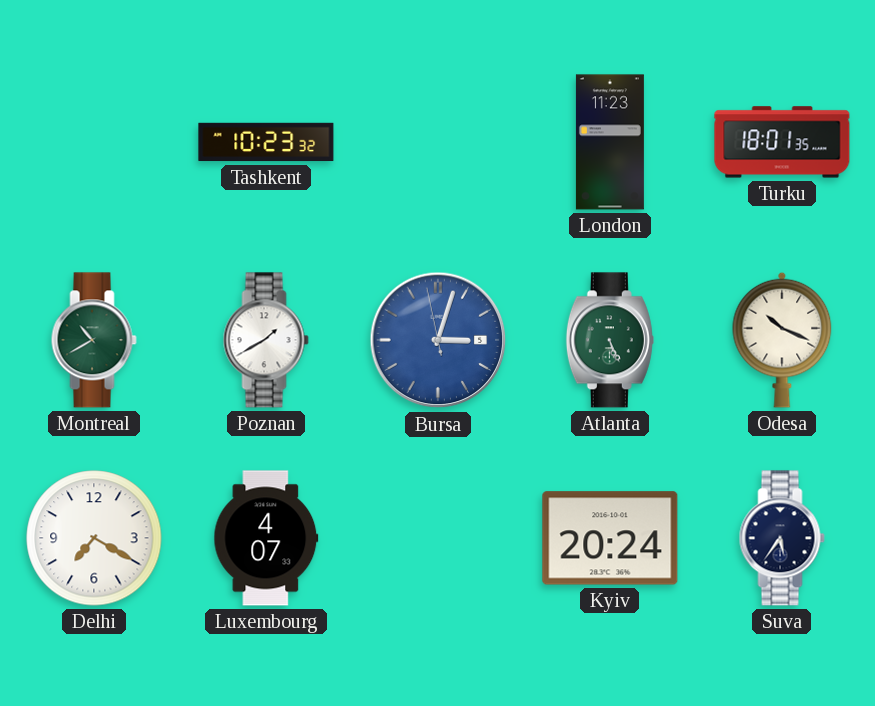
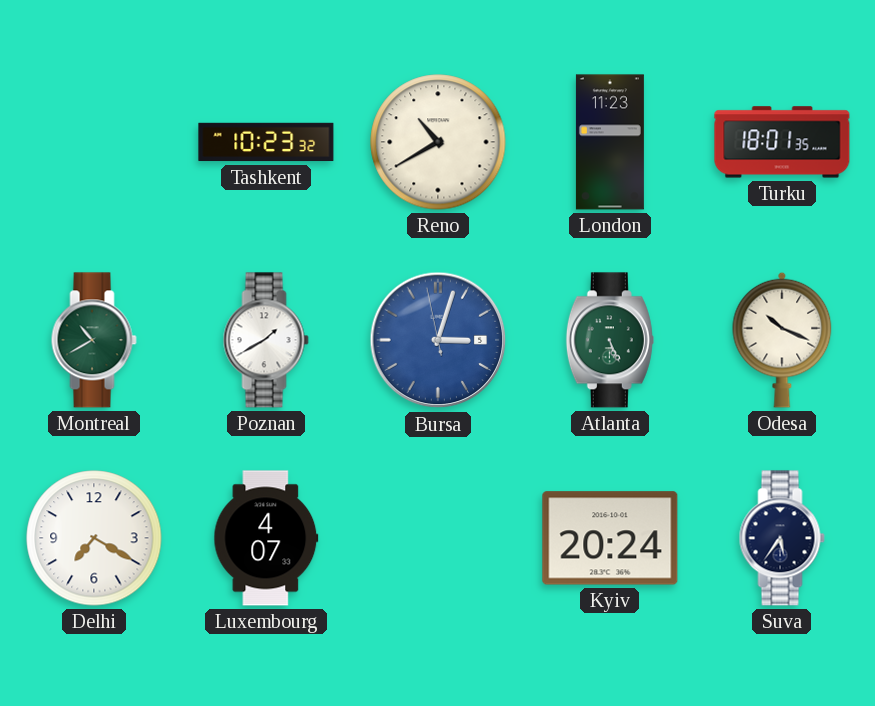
Reno: none -> 10:40 (438, 142)
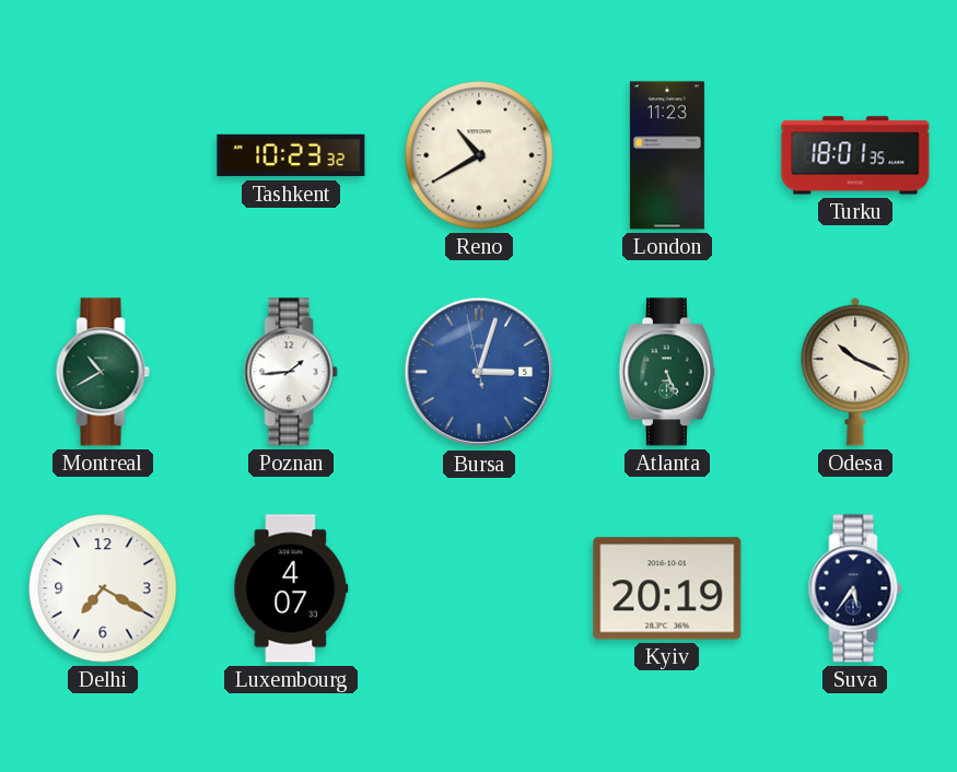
Poznan: 1:40 -> 1:44 (291, 372)
Kyiv: 20:24 -> 20:19 (667, 588)
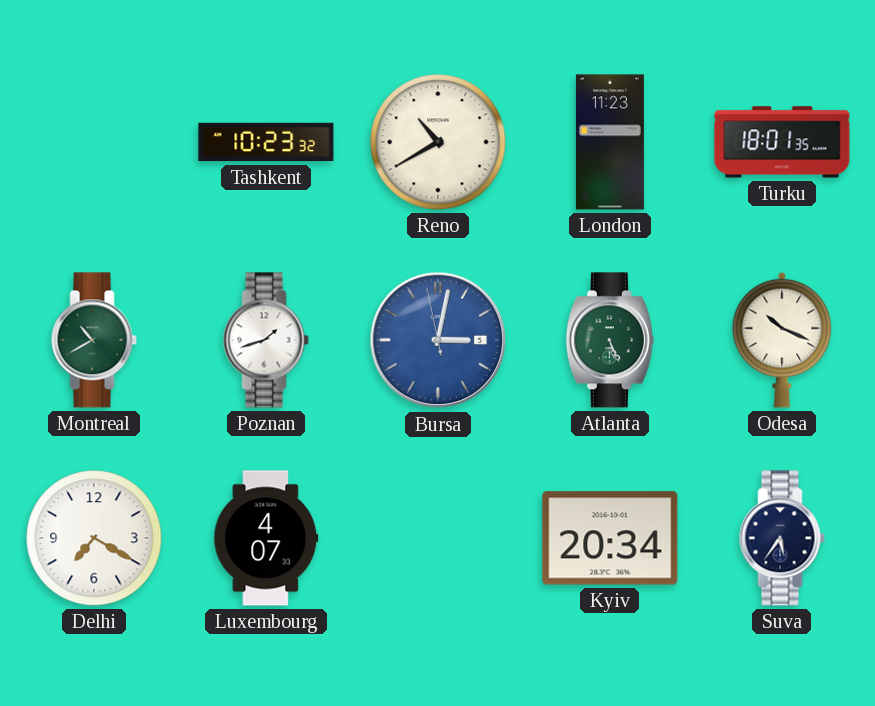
Poznan: 1:44 -> 1:42 (266, 340)
Bursa: 3:02 -> 3:01 (438, 340)
Kyiv: 20:19 -> 20:34 (610, 538)
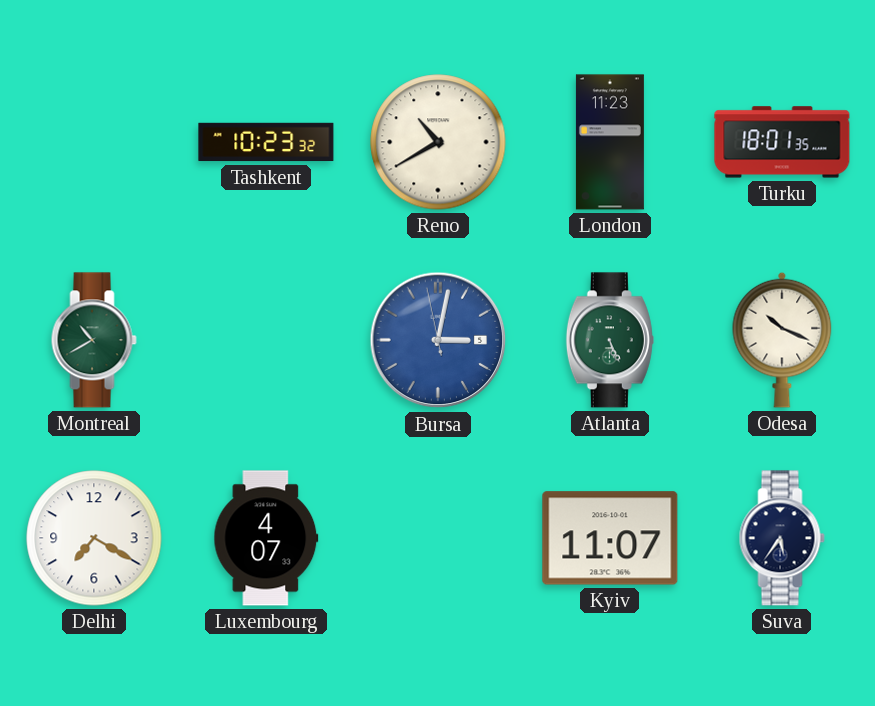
Poznan: 1:42 -> none (266, 340)
Kyiv: 20:34 -> 11:07 (610, 538)
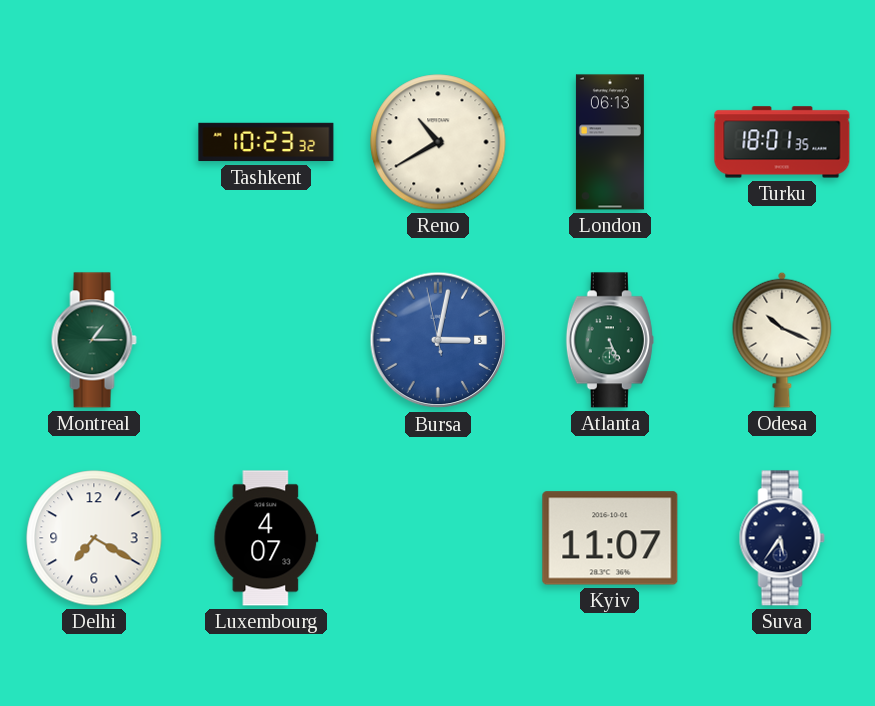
London: 11:23 -> 06:13 (610, 142)
Montreal: 10:40 -> 1:15 (94, 340)
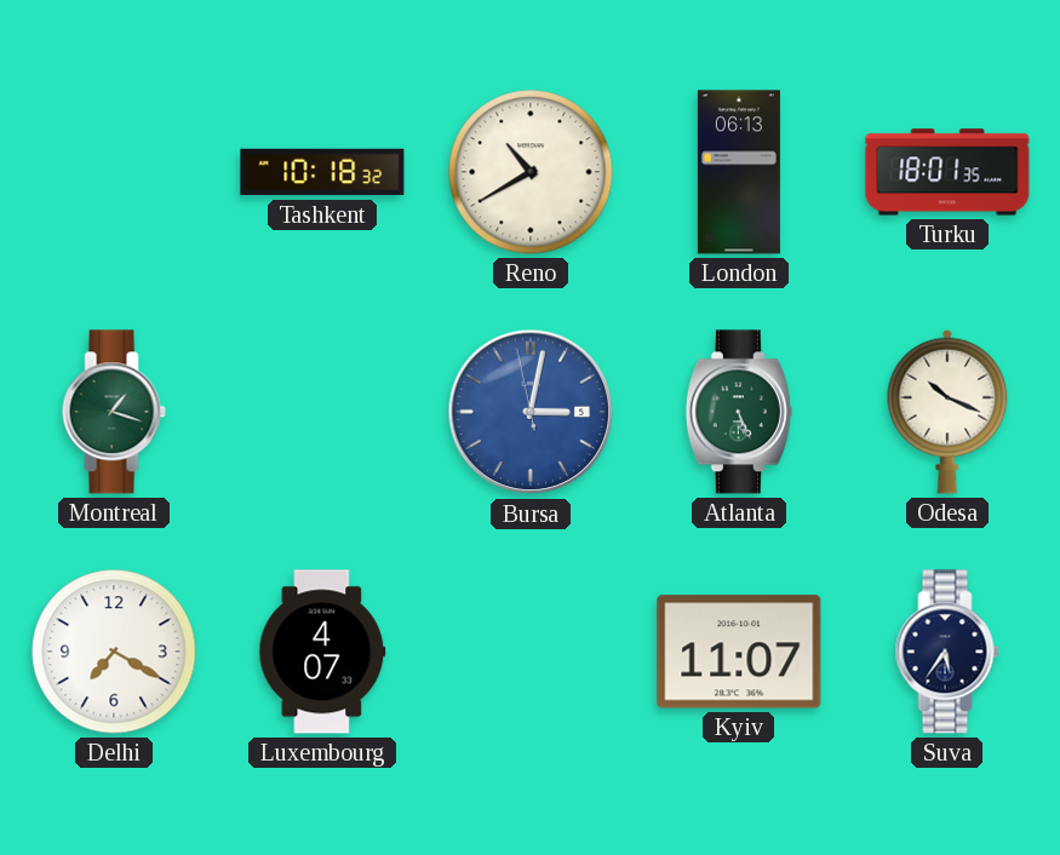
Tashkent: 10:23 -> 10:18 (322, 172)
Montreal: 1:15 -> 1:18 (114, 412)
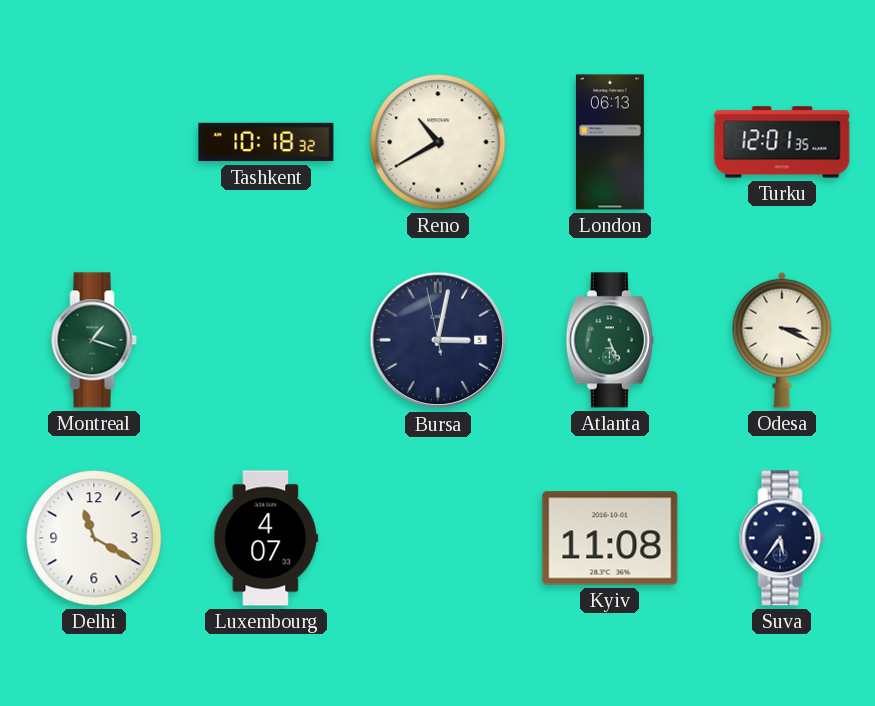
Turku: 18:01 -> 12:01 (782, 142)
Bursa dial: blue -> navy (438, 340)
Odesa: 10:19 -> 3:19 (782, 340)
Delhi: 7:20 -> 11:20 (94, 538)
Kyiv: 11:07 -> 11:08 (610, 538)
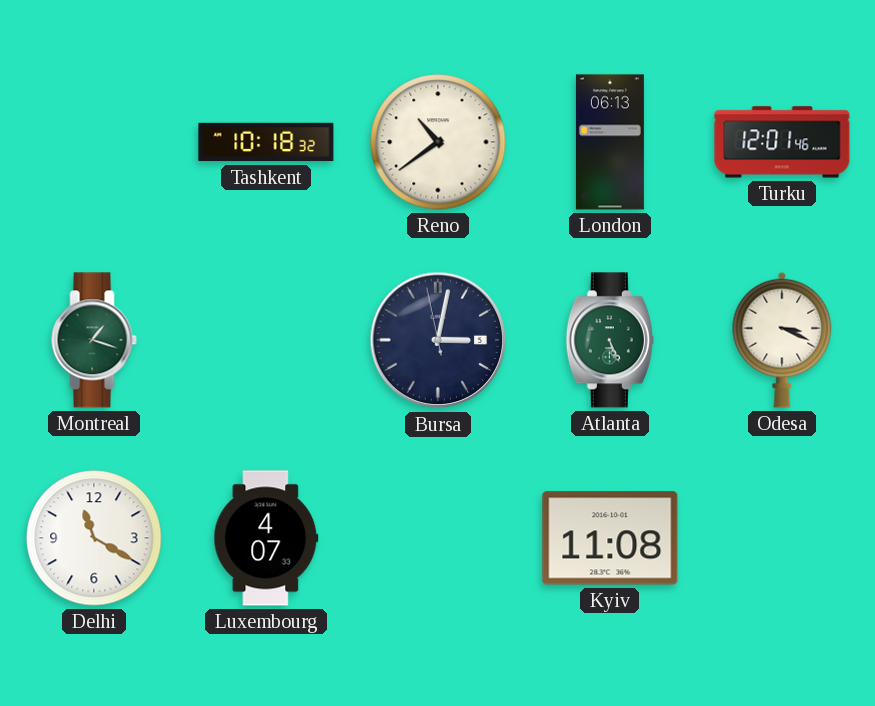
Reno: 10:40 -> 10:39 (438, 142)
Turku: 12:01:35 -> 12:01:46 (782, 142)
Suva: 5:36 -> none (782, 538)
